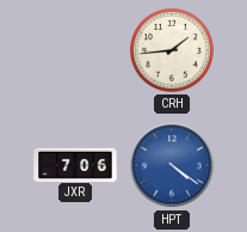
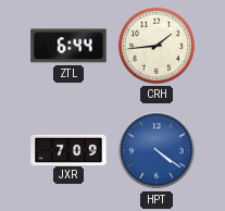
ZTL: none -> 6:44 (68, 46)
JXR: 7:06 -> 7:09 (68, 149)
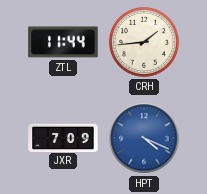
ZTL: 6:44 -> 11:44 (63, 42)
HPT: 4:21 -> 4:19 (144, 138)
